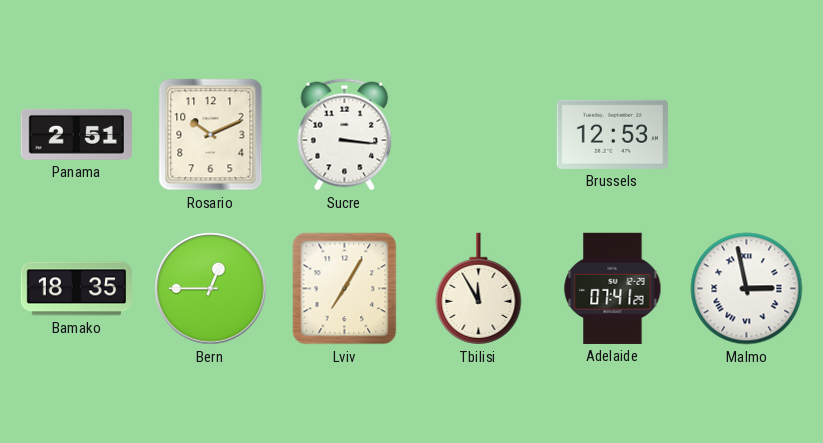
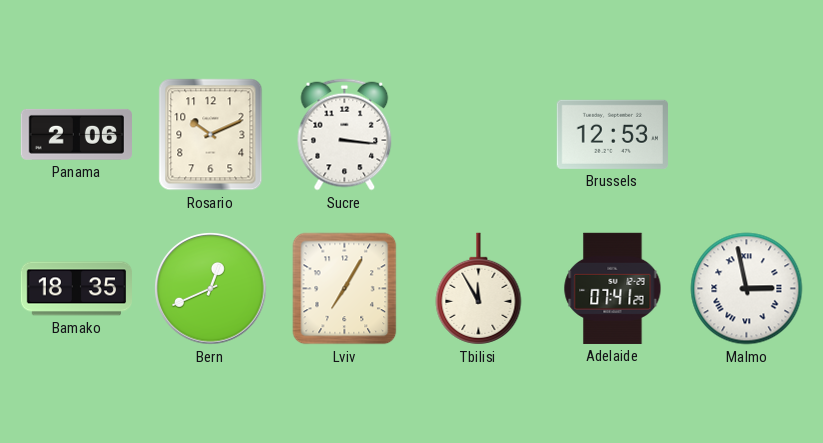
Panama: 2:51 -> 2:06 (76, 134)
Bern: 12:45 -> 12:41 (211, 289)
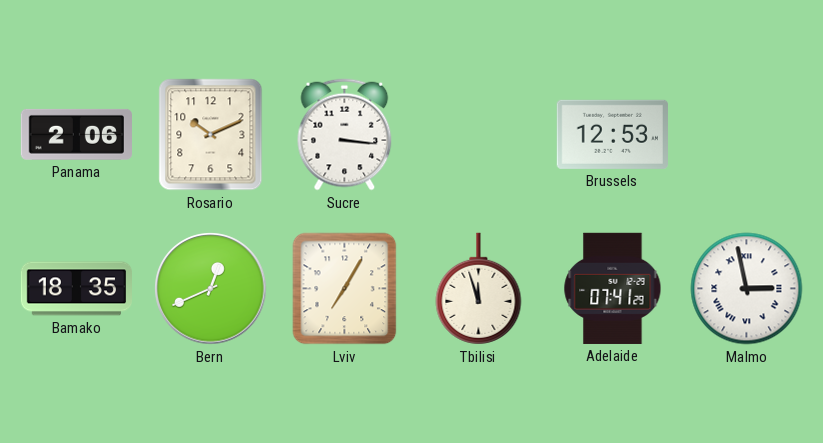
Tbilisi: 11:55 -> 11:57 (479, 289)
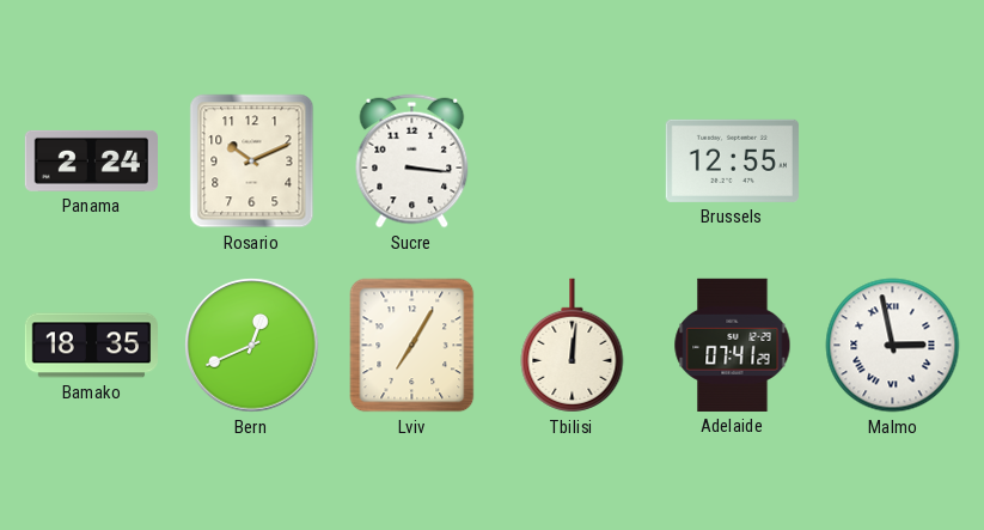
Panama: 2:06 -> 2:24 (91, 160)
Brussels: 12:53 -> 12:55 (732, 160)
Tbilisi: 11:57 -> 12:01 (573, 346)
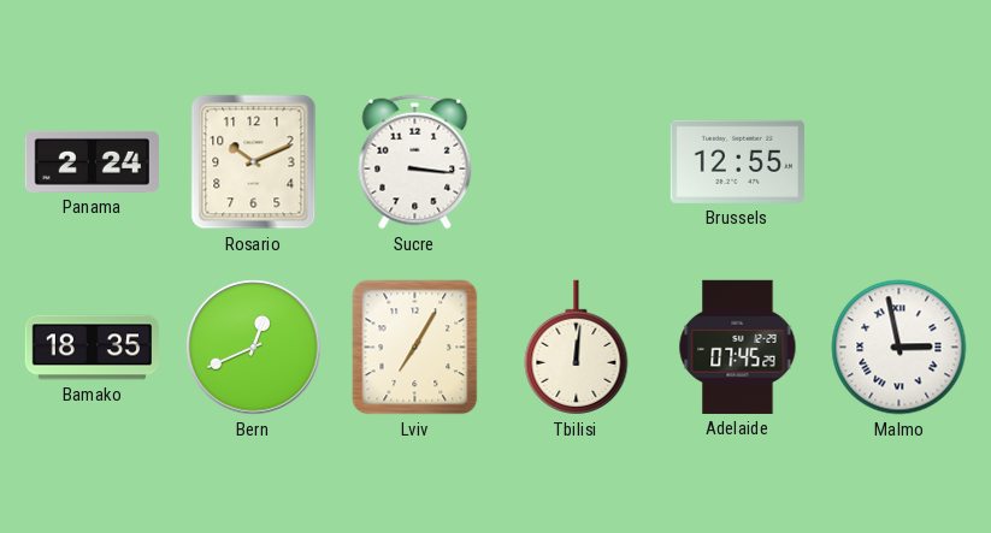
Adelaide: 07:41 -> 07:45 (738, 347)
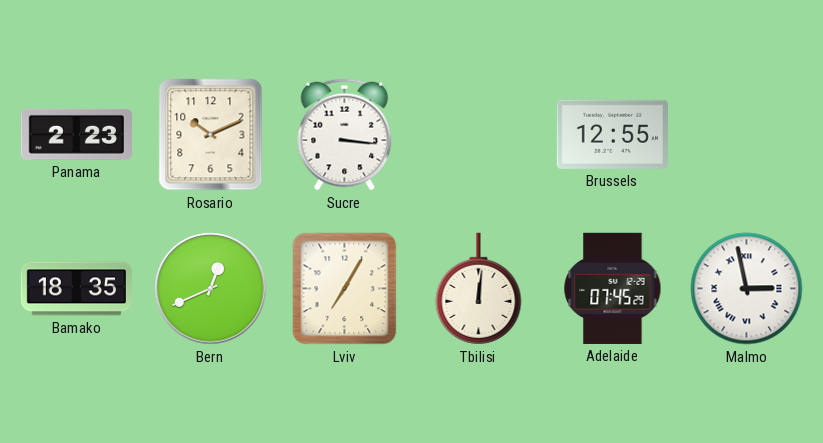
Panama: 2:24 -> 2:23 (76, 134)
